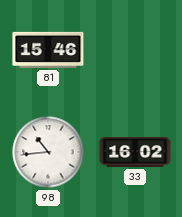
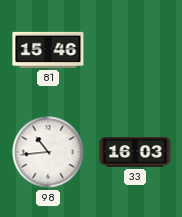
33: 16:02 -> 16:03 (135, 152)
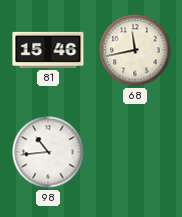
68: none -> 11:43 (135, 50)
33: 16:03 -> none (135, 152)
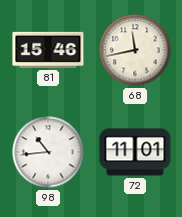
72: none -> 11:01 (135, 152)
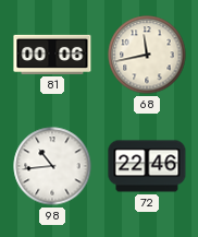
81: 15:46 -> 00:06 (52, 55)
72: 11:01 -> 22:46 (147, 166)
